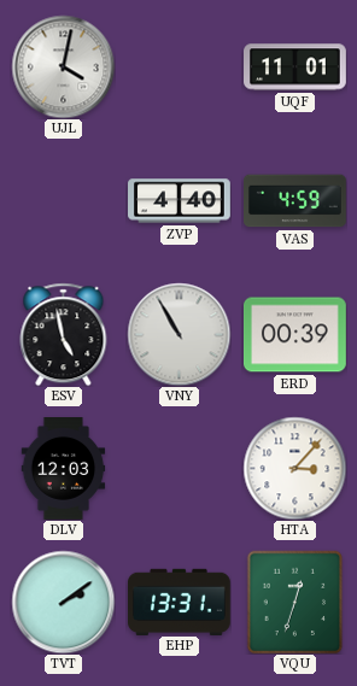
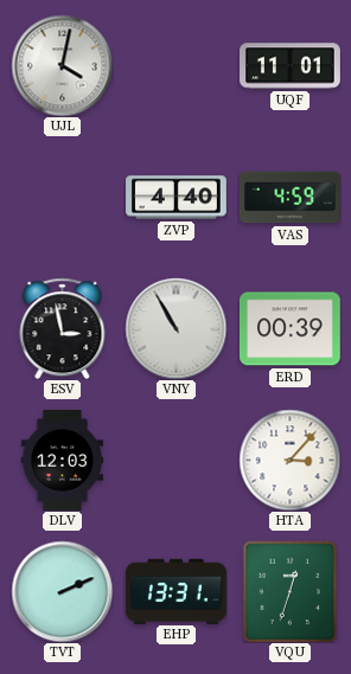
ESV: 4:58 -> 2:58 (63, 328)
TVT: 2:09 -> 2:11 (62, 591)
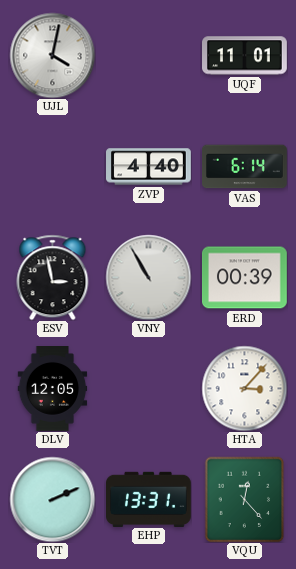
VAS: 4:59 -> 6:14 (245, 167)
DLV: 12:03 -> 12:05 (53, 389)
VQU: 12:33 -> 12:23 (245, 499)
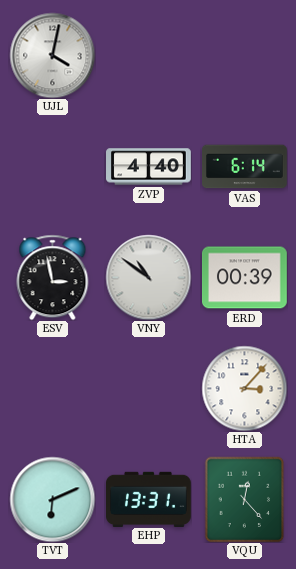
UQF: 11:01 -> none (245, 56)
VNY: 10:55 -> 10:51 (148, 277)
DLV: 12:05 -> none (53, 389)
TVT: 2:11 -> 6:11 (52, 499)
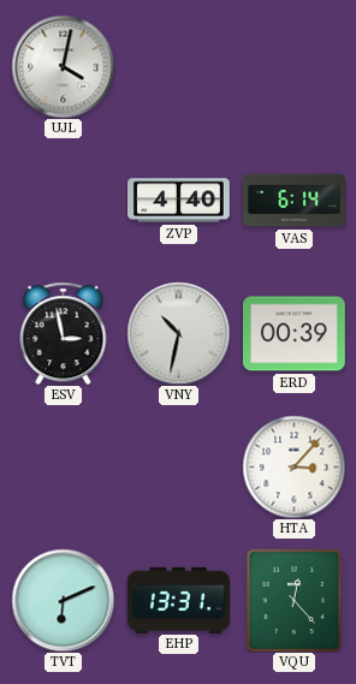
VNY: 10:51 -> 10:32 (178, 333)
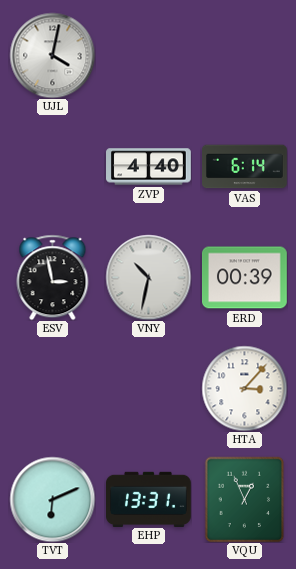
VQU: 12:23 -> 12:56 (245, 499)
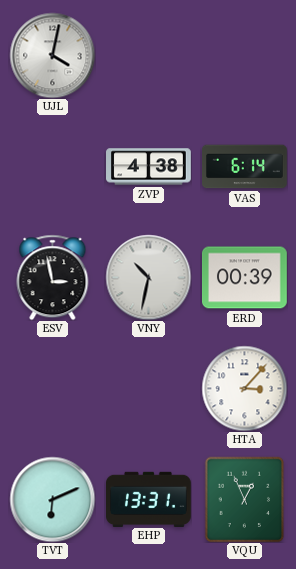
ZVP: 4:40 -> 4:38 (149, 167)
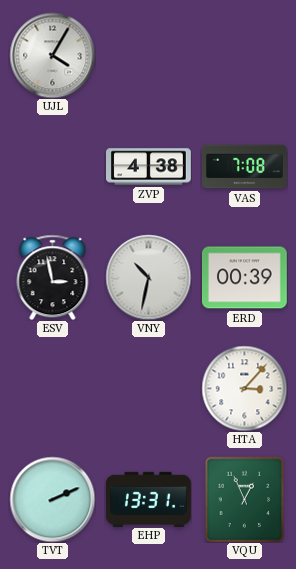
UJL: 4:02 -> 4:05 (52, 55)
VAS: 6:14 -> 7:08 (245, 167)
TVT: 6:11 -> 2:11 (52, 499)
